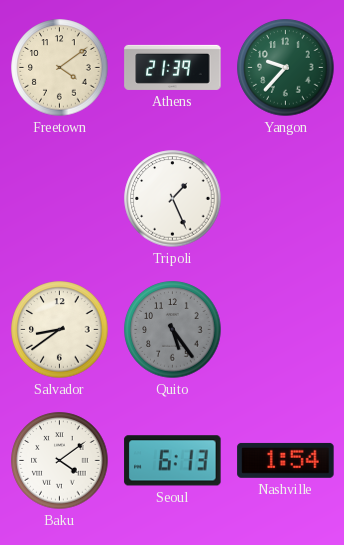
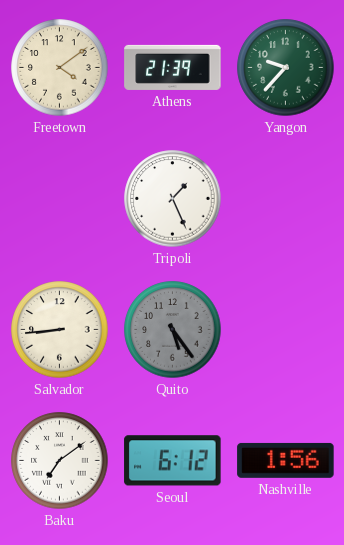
Salvador: 8:39 -> 8:44 (60, 330)
Baku: 4:09 -> 7:09 (60, 461)
Seoul: 6:13 -> 6:12 (173, 461)
Nashville: 1:54 -> 1:56 (286, 460)
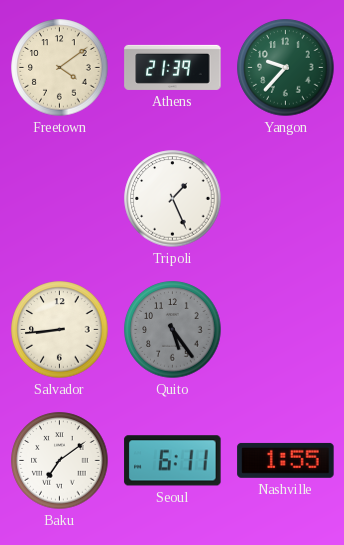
Seoul: 6:12 -> 6:11 (173, 461)
Nashville: 1:56 -> 1:55 (286, 460)
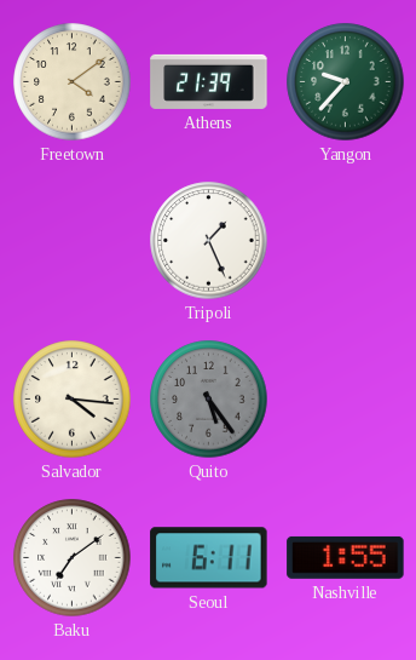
Salvador: 8:44 -> 4:16 (73, 400)
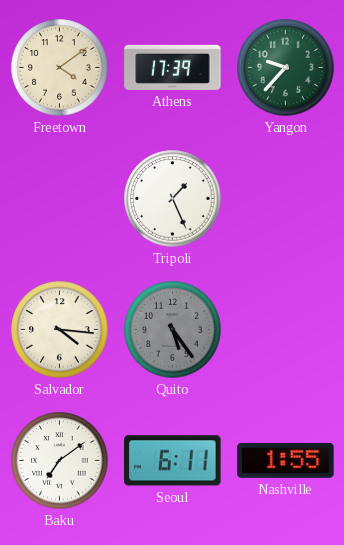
Athens: 21:39 -> 17:39 (173, 67)
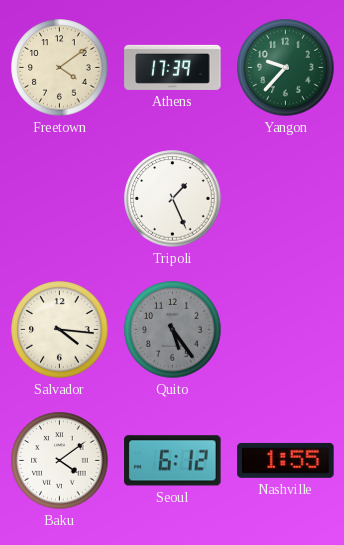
Baku: 7:09 -> 4:09 (60, 461)
Seoul: 6:11 -> 6:12 (173, 461)
